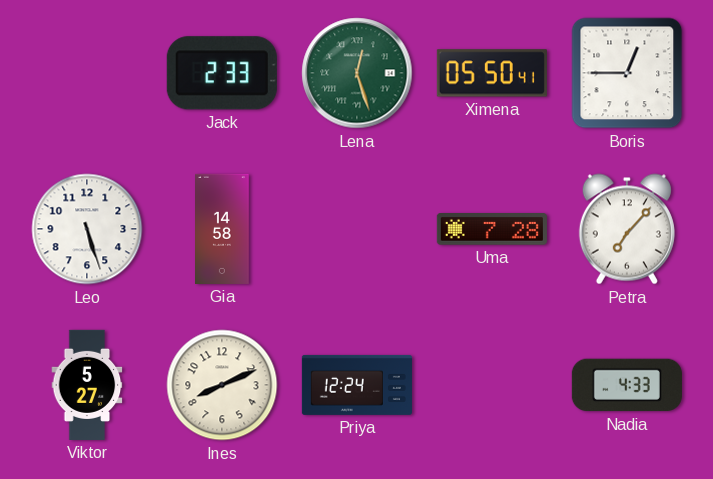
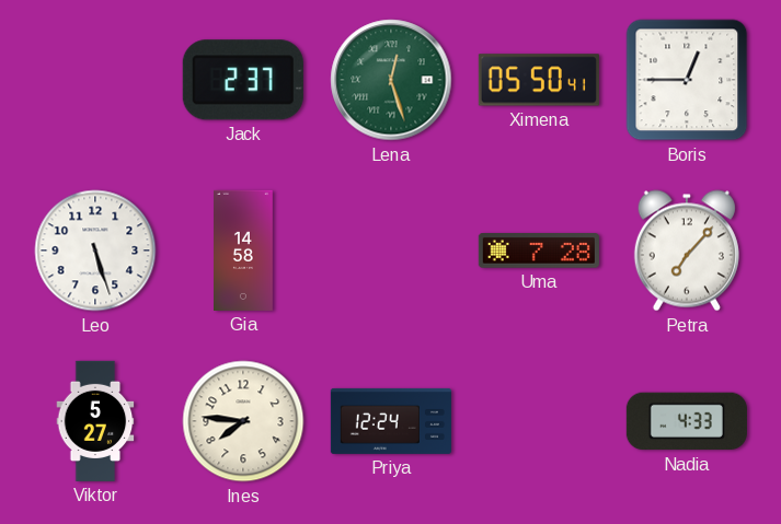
Jack: 2:33 -> 2:37 (243, 80)
Ines: 8:11 -> 7:46 (243, 421)
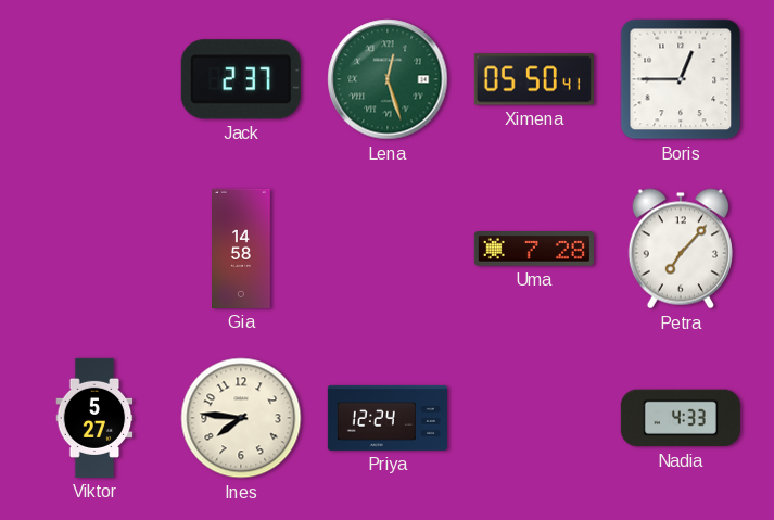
Leo: 5:27 -> none (95, 251)
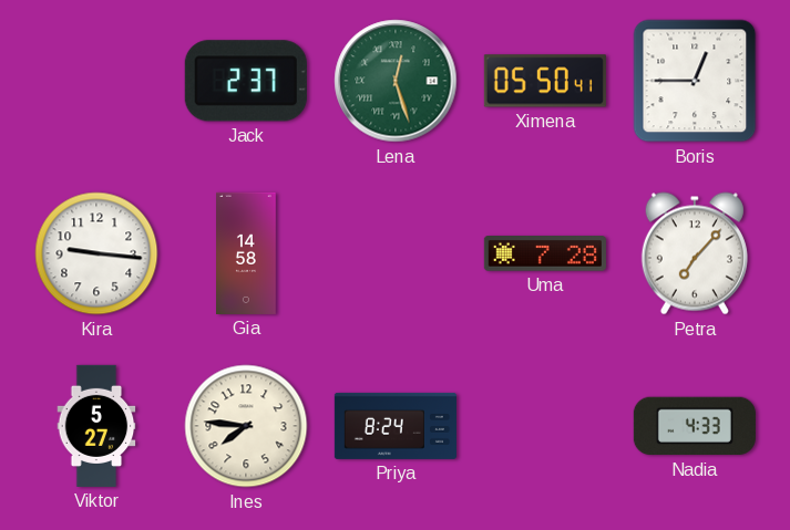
Kira: none -> 9:16 (96, 253)
Priya: 12:24 -> 8:24 (396, 426)
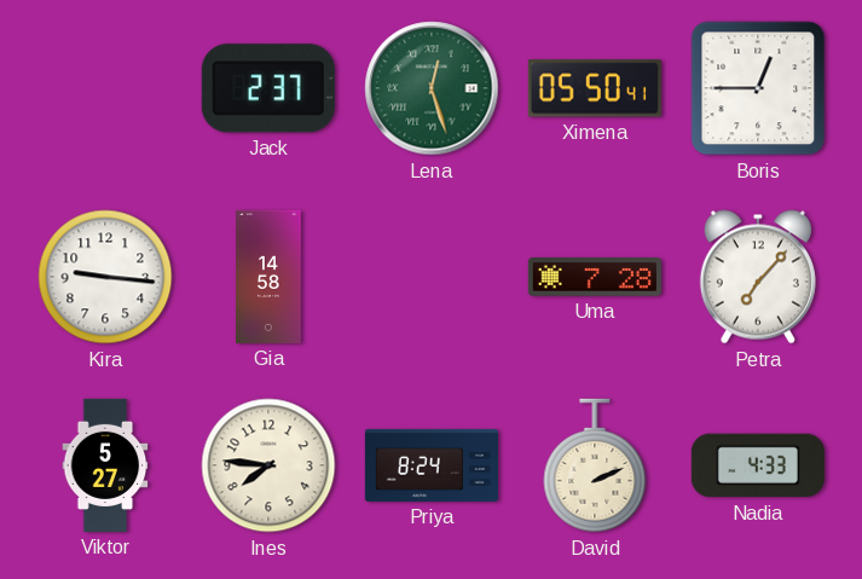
David: none -> 2:11 (595, 465)
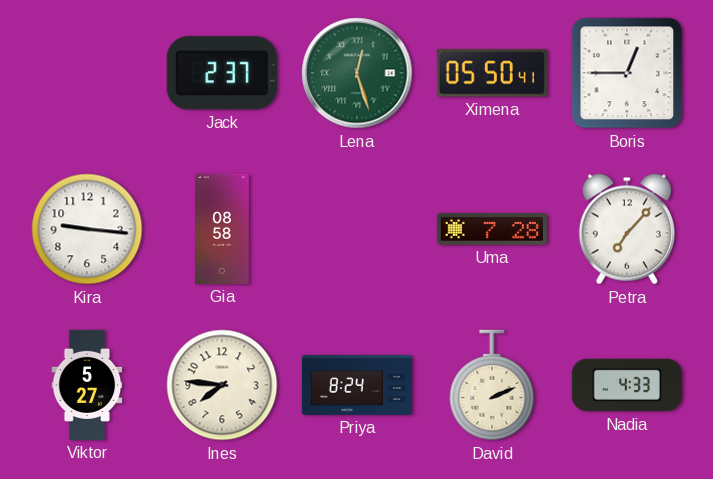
Gia: 14:58 -> 08:58 (223, 229)
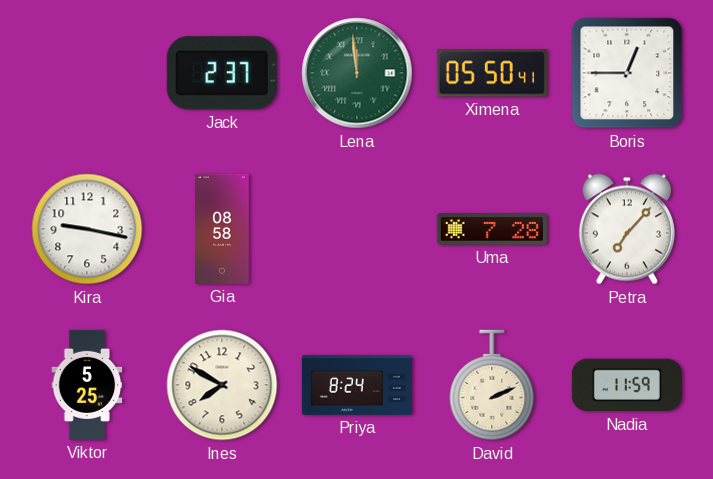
Lena: 12:27 -> 11:59 (357, 73)
Kira: 9:16 -> 9:17 (87, 229)
Viktor: 5:27 -> 5:25 (87, 385)
Ines: 7:46 -> 7:50 (222, 385)
Nadia: 4:33 -> 11:59 (627, 385)
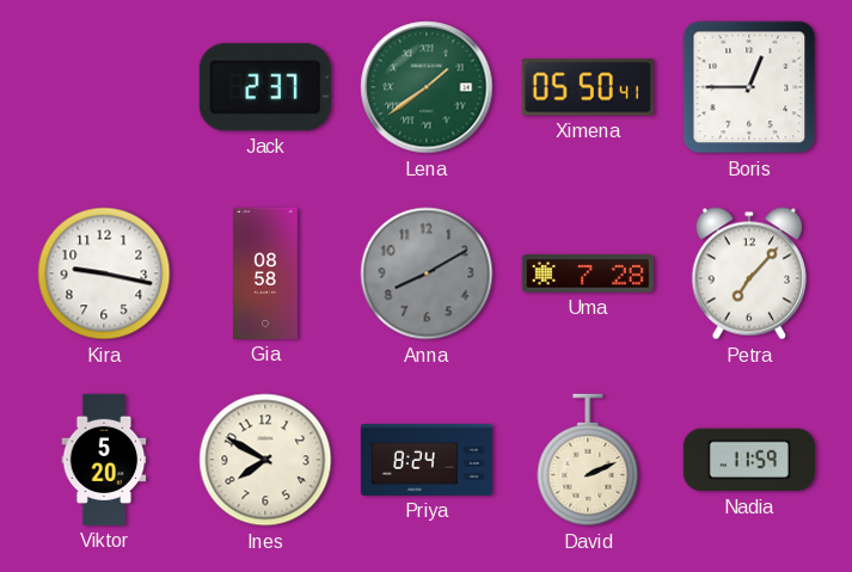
Lena: 11:59 -> 1:39 (427, 87)
Anna: none -> 8:10 (427, 273)
Viktor: 5:25 -> 5:20 (104, 460)
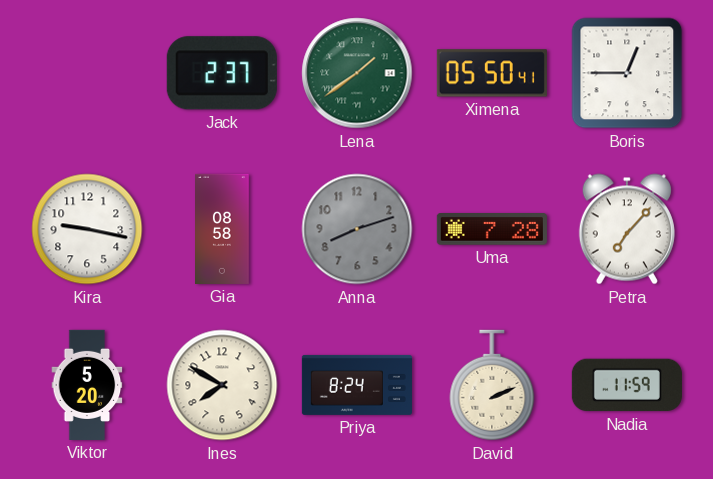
Anna: 8:10 -> 8:12 (357, 229)
